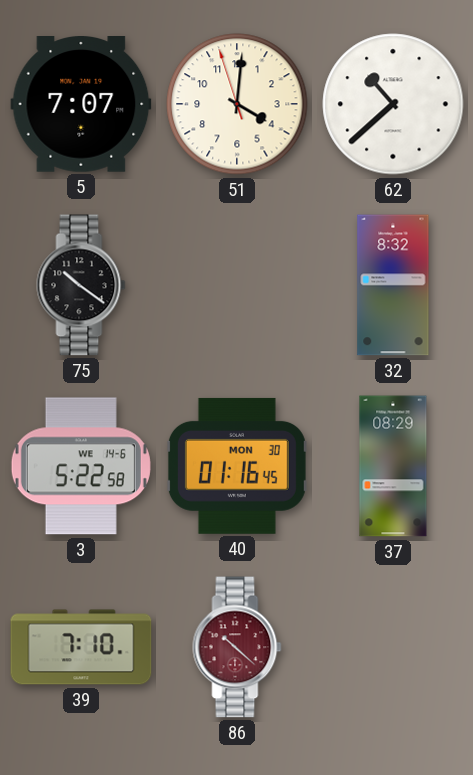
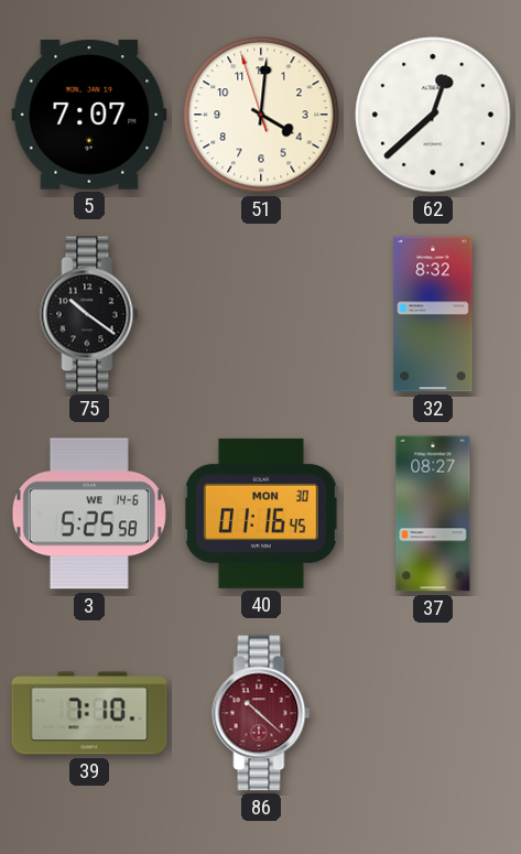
62: 10:38 -> 12:38 (433, 115)
3: 5:22 -> 5:25 (89, 514)
37: 08:29 -> 08:27 (433, 514)
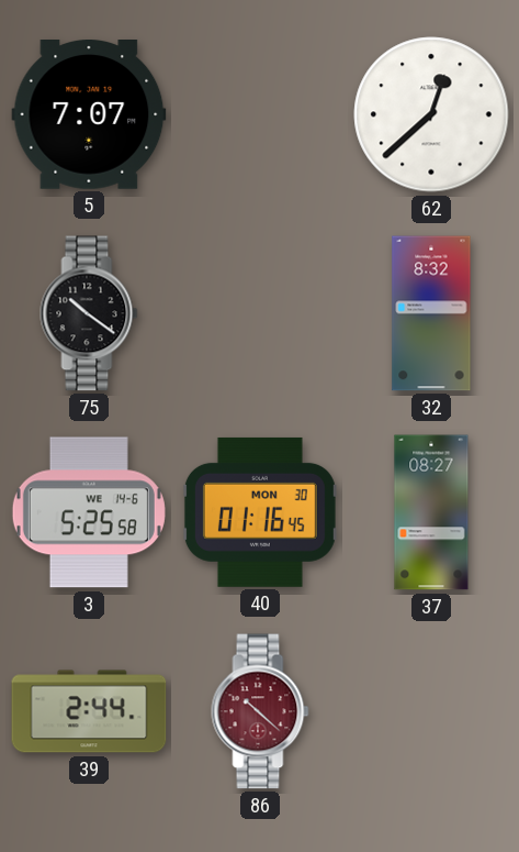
51: 4:00 -> none (261, 115)
39: 7:10 -> 2:44 (89, 711)
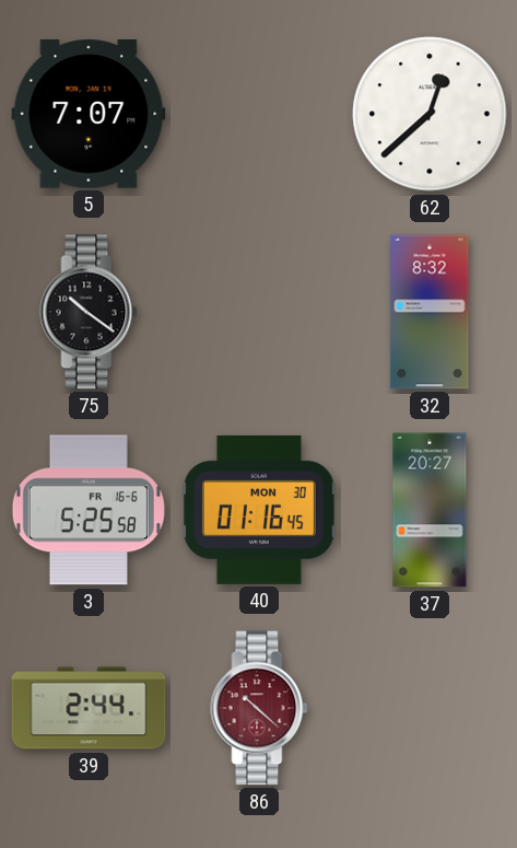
3 date: WE 14-6 -> FR 16-6 (89, 510)
37: 08:27 -> 20:27 (430, 510)
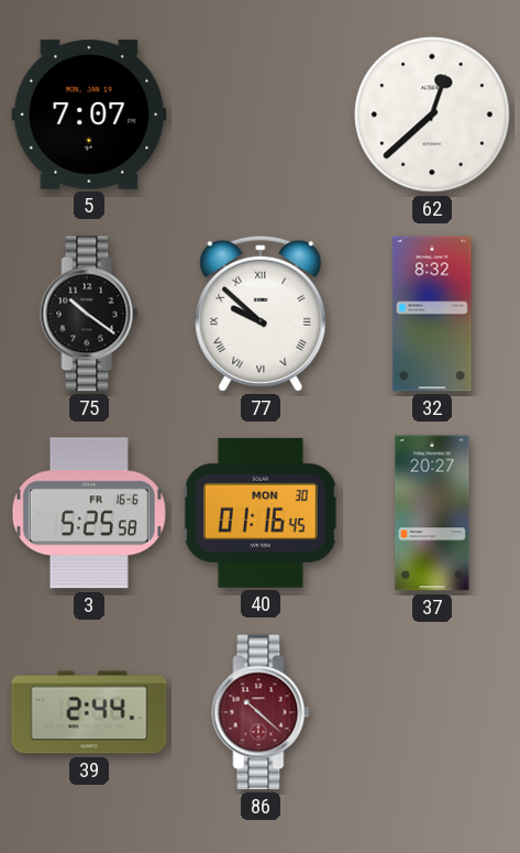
77: none -> 9:52 (261, 314)
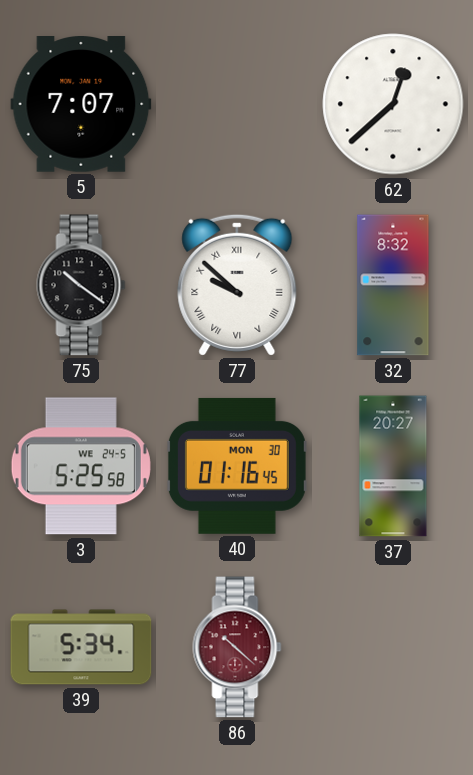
3 date: FR 16-6 -> WE 24-5 (81, 466)
39: 2:44 -> 5:34 (81, 647)
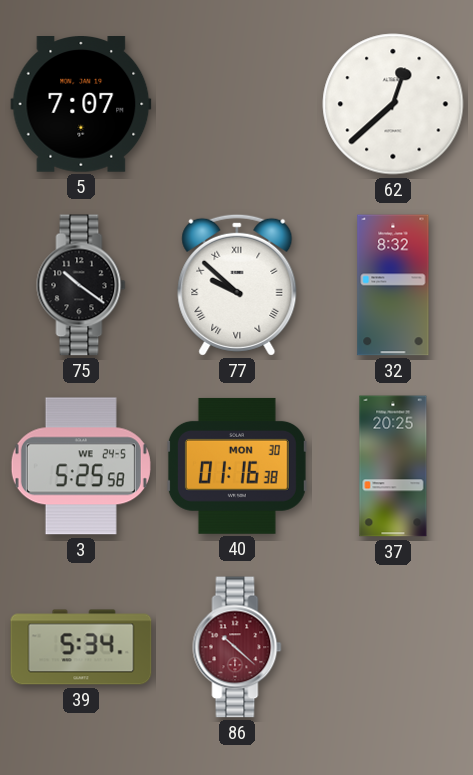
40: 01:16:45 -> 01:16:38 (237, 466)
37: 20:27 -> 20:25 (393, 466)
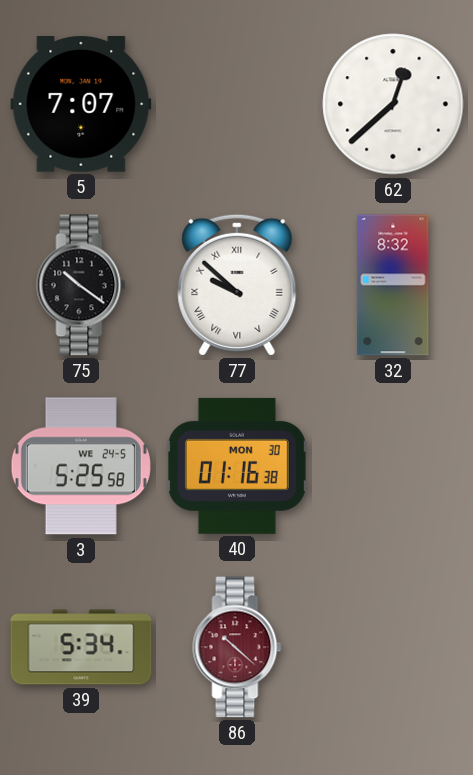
37: 20:25 -> none (393, 466)
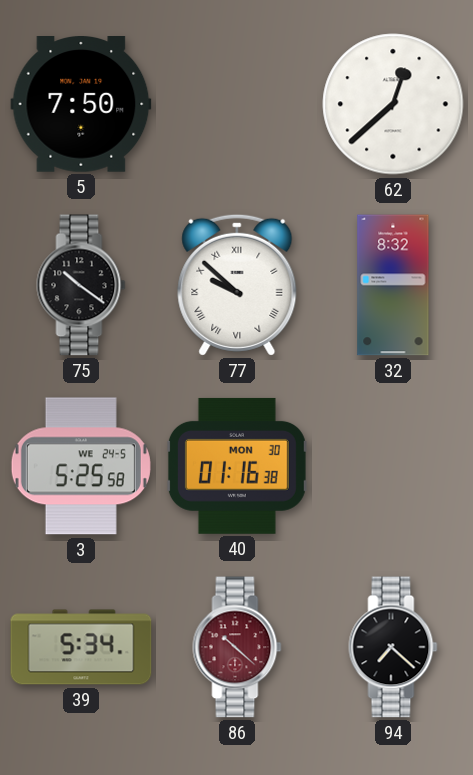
5: 7:07 -> 7:50 (81, 105)
94: none -> 7:22 (393, 647)
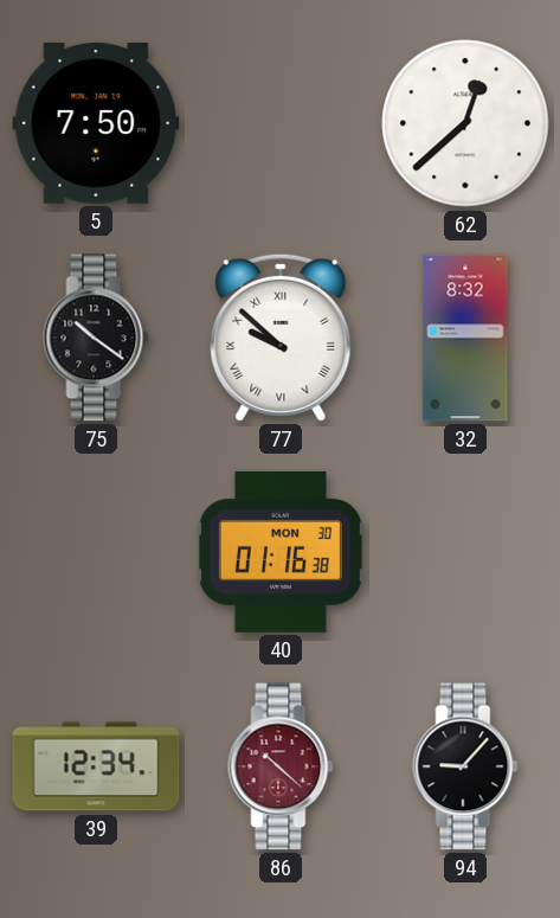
3: 5:25 -> none (81, 466)
39: 5:34 -> 12:34 (96, 766)
94: 7:22 -> 9:07 (465, 766)
